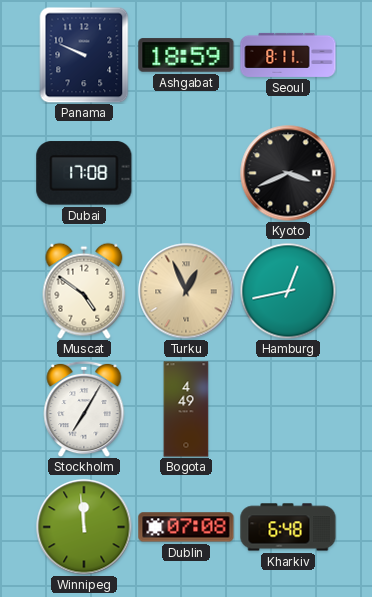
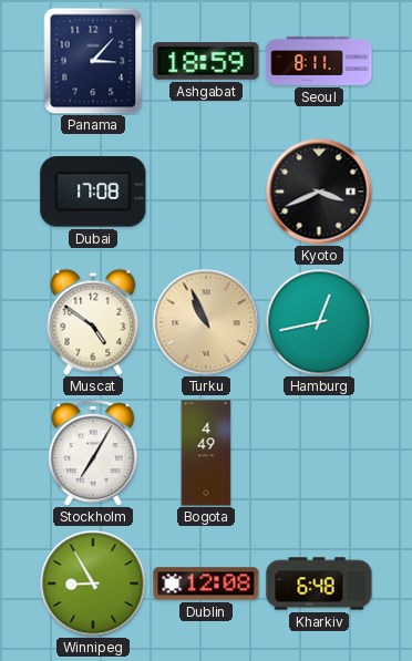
Panama: 9:49 -> 3:07 (93, 61)
Turku: 12:56 -> 10:56 (206, 322)
Winnipeg: 11:59 -> 8:55 (93, 583)
Dublin: 07:08 -> 12:08 (206, 583)
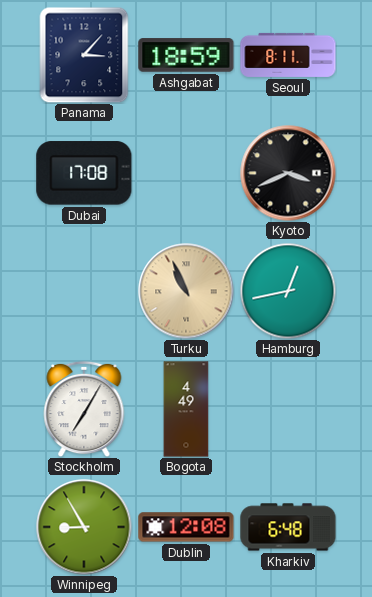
Muscat: 4:51 -> none (93, 322)
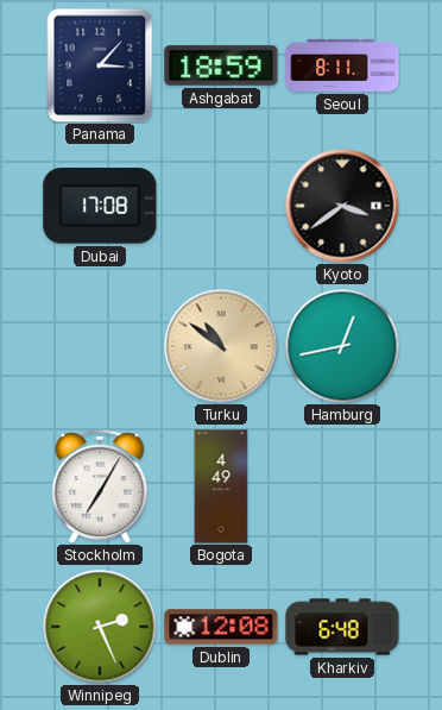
Kyoto: 3:41 -> 3:39 (342, 206)
Turku: 10:56 -> 10:51 (221, 346)
Winnipeg: 8:55 -> 2:26 (100, 627)
